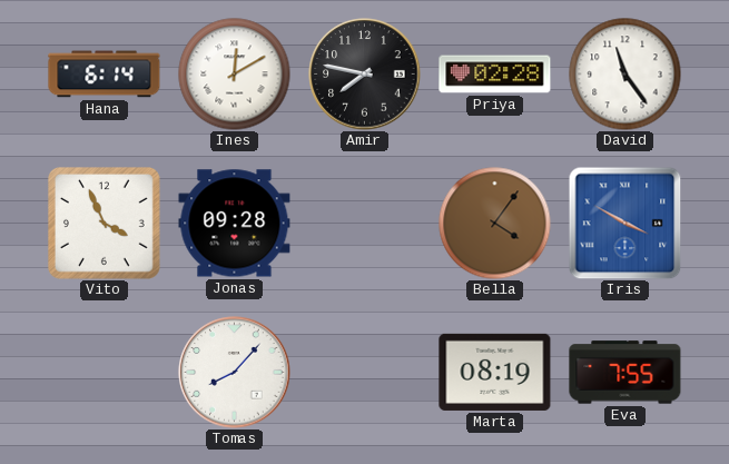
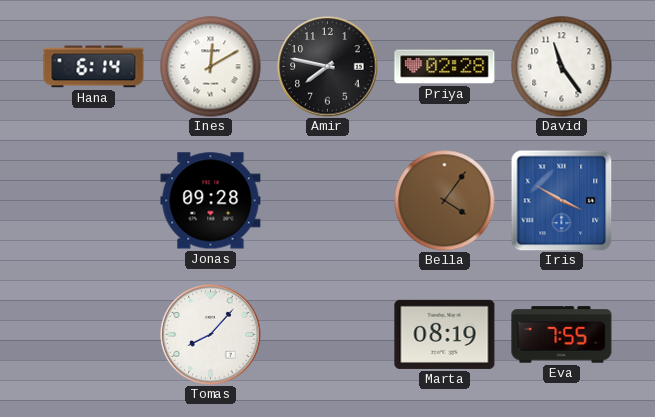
Vito: 3:56 -> none (105, 224)
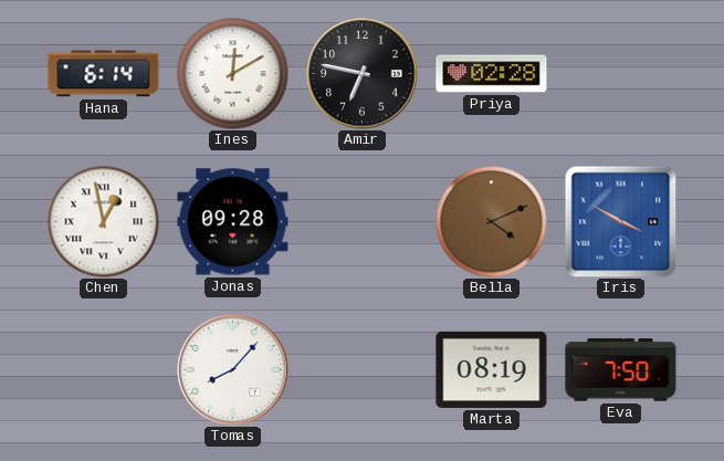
Amir: 7:47 -> 6:47 (363, 74)
David: 11:24 -> none (562, 67)
Chen: none -> 12:58 (104, 222)
Bella: 4:06 -> 4:11 (492, 222)
Eva: 7:55 -> 7:50 (621, 370)
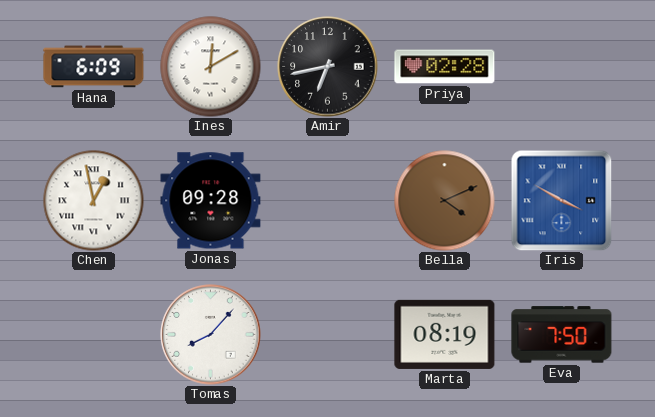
Hana: 6:14 -> 6:09 (94, 67)
Amir: 6:47 -> 6:43 (328, 67)
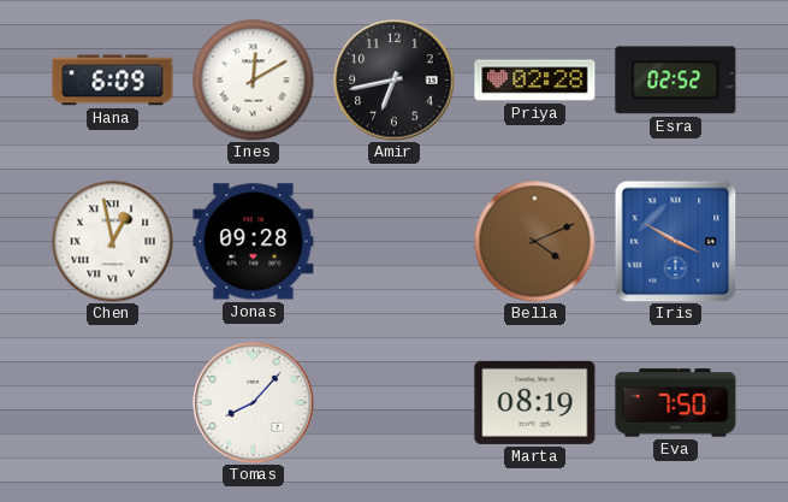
Esra: none -> 02:52 (676, 81)
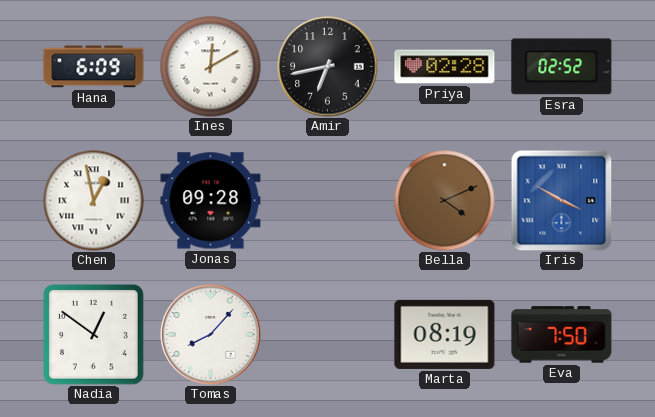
Nadia: none -> 12:51 (94, 335)
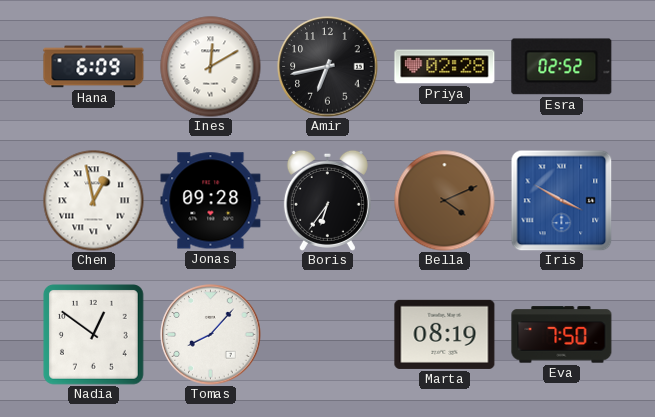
Boris: none -> 6:36 (327, 200)
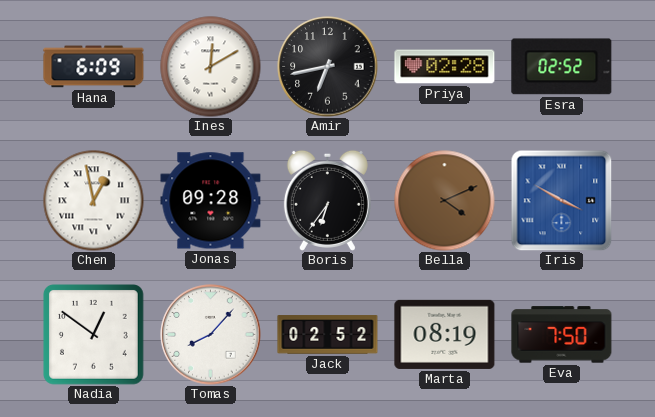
Jack: none -> 02:52 (328, 335)
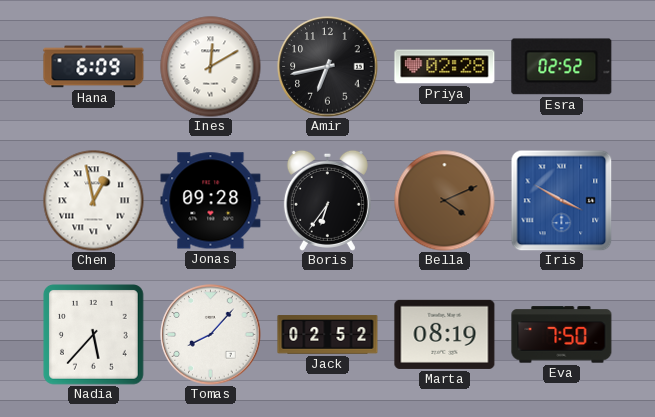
Nadia: 12:51 -> 5:37 (94, 335)
